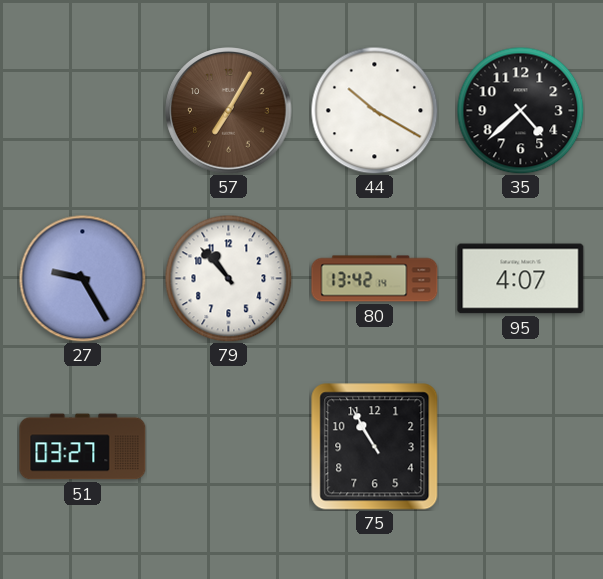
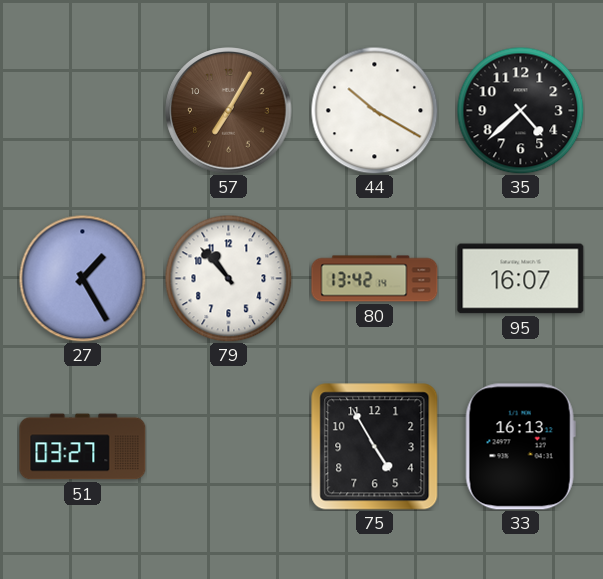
27: 9:25 -> 1:25 (82, 278)
95: 4:07 -> 16:07 (521, 279)
75: 10:55 -> 4:55 (375, 447)
33: none -> 16:13 (520, 447)
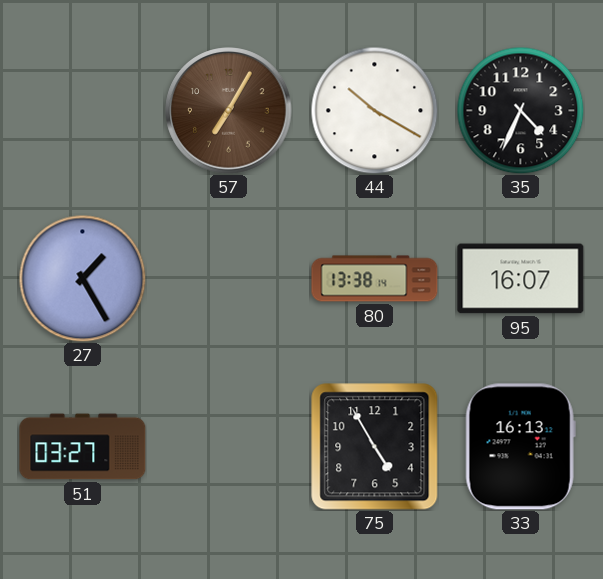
35: 4:38 -> 4:34 (520, 110)
79: 10:53 -> none (228, 278)
80: 13:42 -> 13:38 (375, 279)
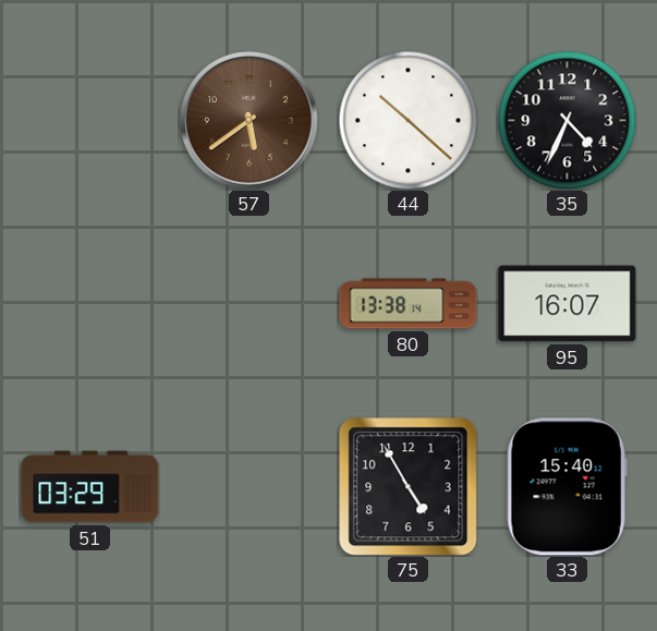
57: 7:05 -> 5:39 (250, 121)
44: 10:20 -> 10:22 (407, 120)
27: 1:25 -> none (82, 278)
51: 03:27 -> 03:29 (90, 487)
33: 16:13 -> 15:40 (567, 487)
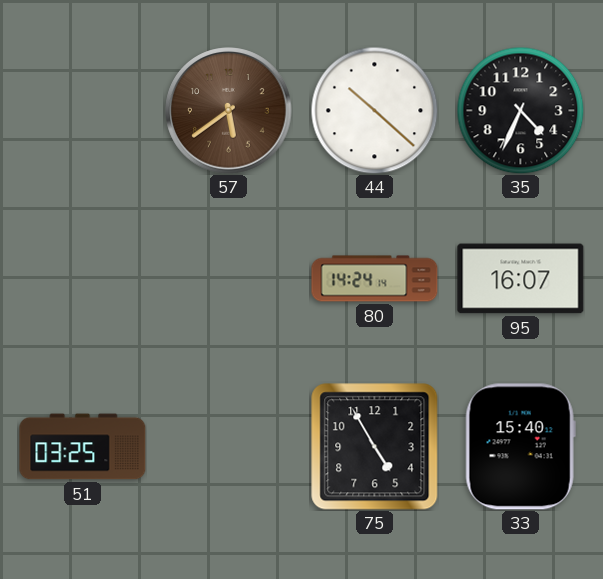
80: 13:38 -> 14:24 (375, 279)
51: 03:29 -> 03:25 (83, 447)
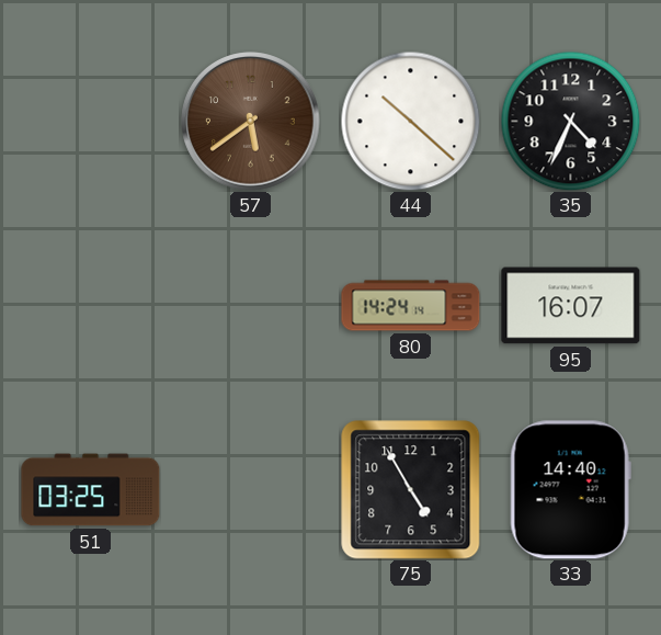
33: 15:40 -> 14:40 (570, 490)
